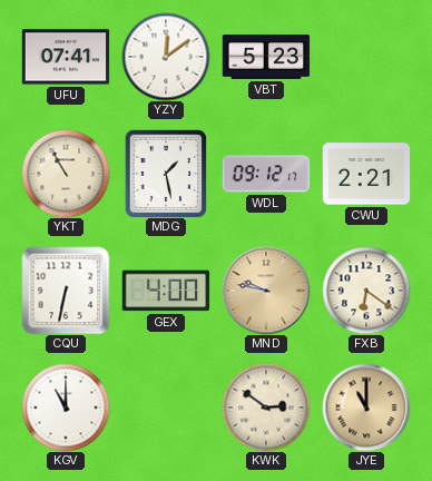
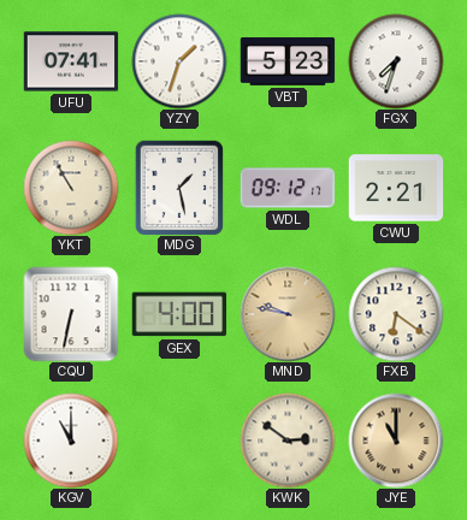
YZY: 12:09 -> 1:33 (179, 61)
FGX: none -> 7:33 (396, 61)
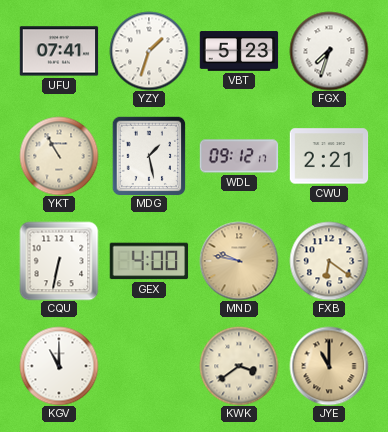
KWK: 2:51 -> 3:39 (239, 366)
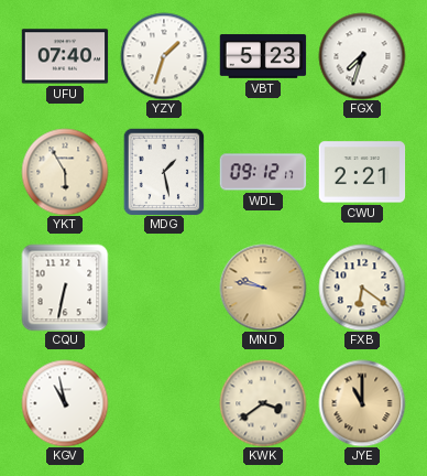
UFU: 07:41 -> 07:40 (65, 56)
YKT: 10:55 -> 5:55 (65, 172)
GEX: 4:00 -> none (149, 261)
KGV: 11:00 -> 10:58 (65, 403)
